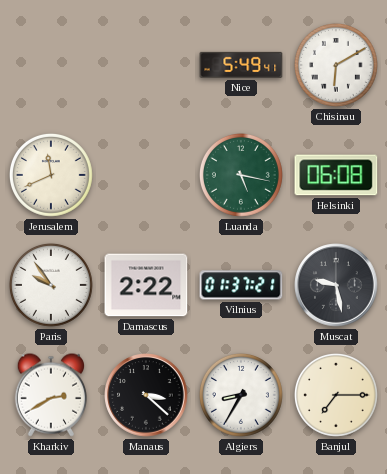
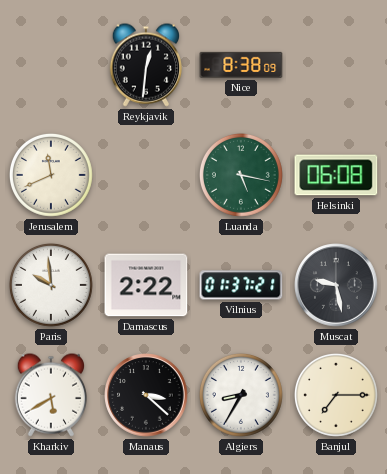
Reykjavik: none -> 12:31 (145, 65)
Nice: 5:49 -> 8:38 (241, 65)
Chisinau: 6:10 -> none (336, 65)
Paris: 9:54 -> 9:59 (51, 285)
Kharkiv: 2:40 -> 5:40 (50, 395)
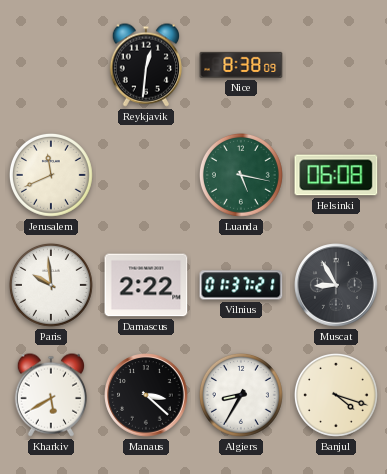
Muscat: 9:28 -> 8:55 (336, 285)
Banjul: 7:15 -> 4:18 (336, 395)
